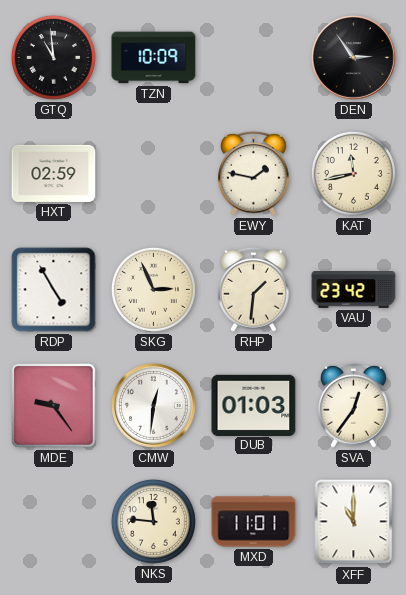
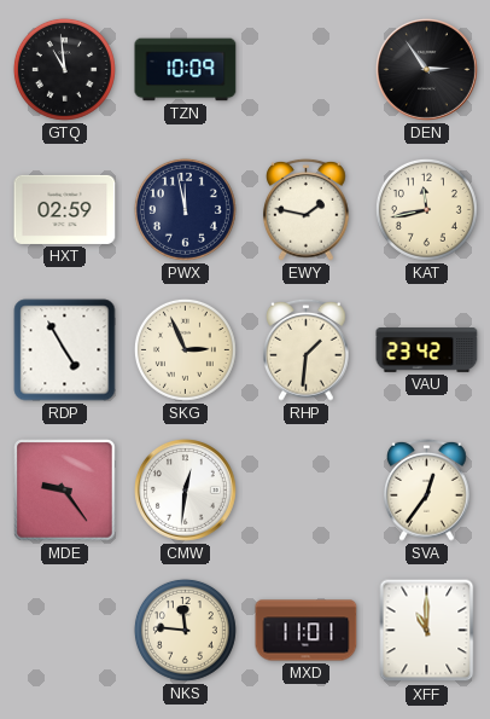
PWX: none -> 11:58 (185, 209)
DUB: 01:03 -> none (254, 405)
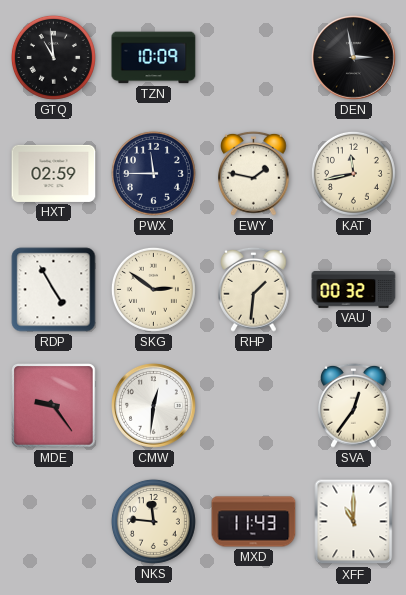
DEN: 2:54 -> 2:58 (354, 58)
PWX: 11:58 -> 11:45 (153, 173)
SKG: 2:56 -> 2:51 (153, 289)
VAU: 23:42 -> 00:32 (354, 290)
MXD: 11:01 -> 11:43 (254, 522)
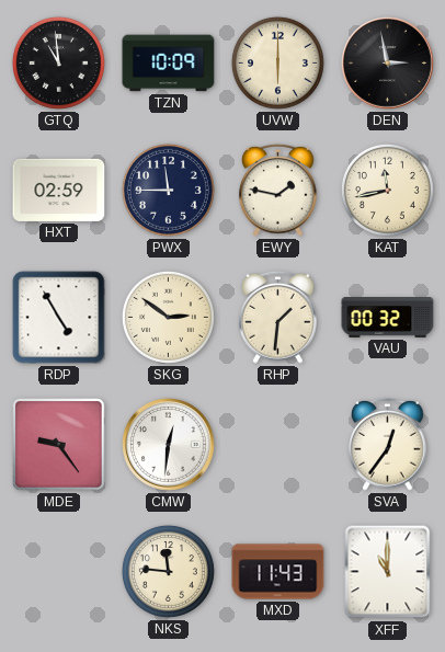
UVW: none -> 6:00 (277, 62)
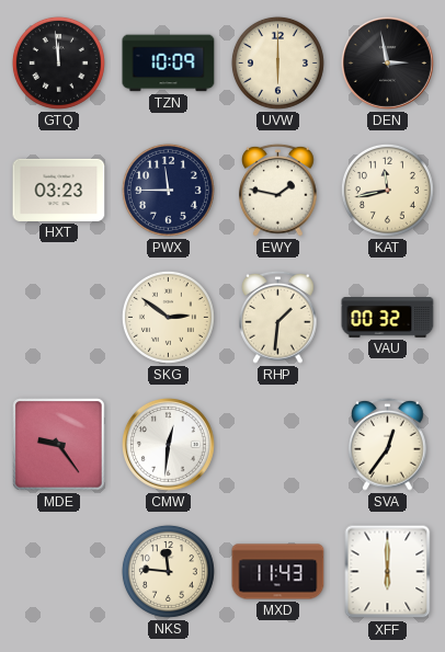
GTQ: 10:59 -> 11:59 (58, 62)
HXT: 02:59 -> 03:23 (59, 190)
RDP: 4:55 -> none (59, 318)
XFF: 11:00 -> 6:00 (388, 572)
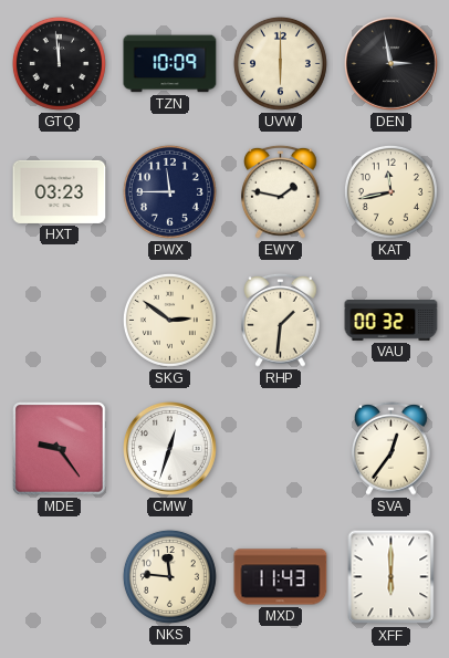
CMW: 12:31 -> 12:33 (170, 449)
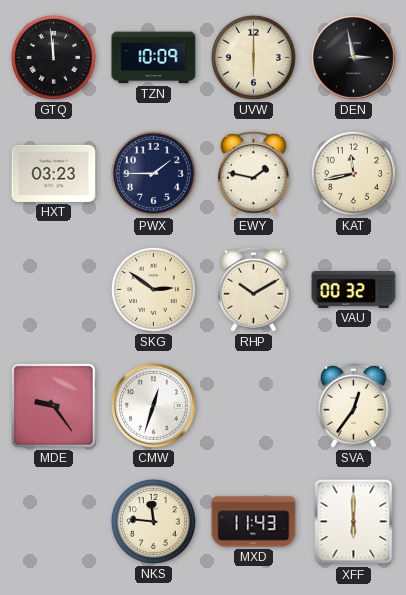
PWX: 11:45 -> 1:45 (153, 173)
RHP: 1:31 -> 10:10 (254, 289)
